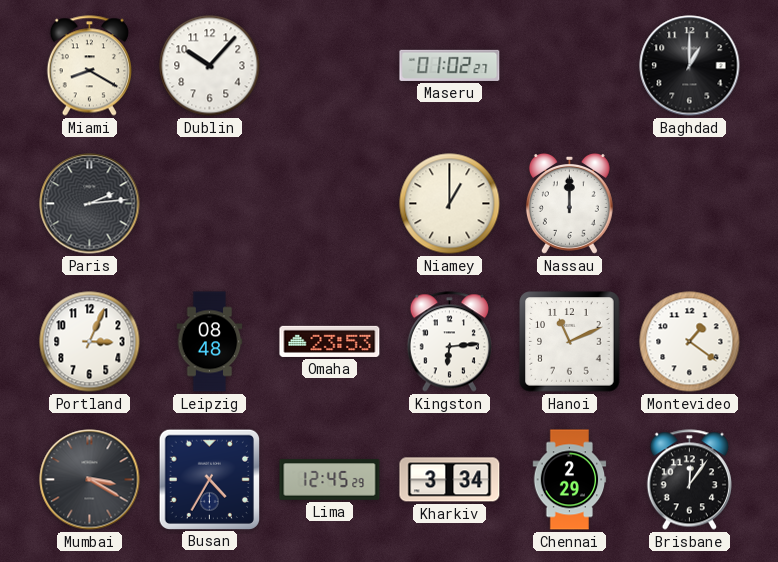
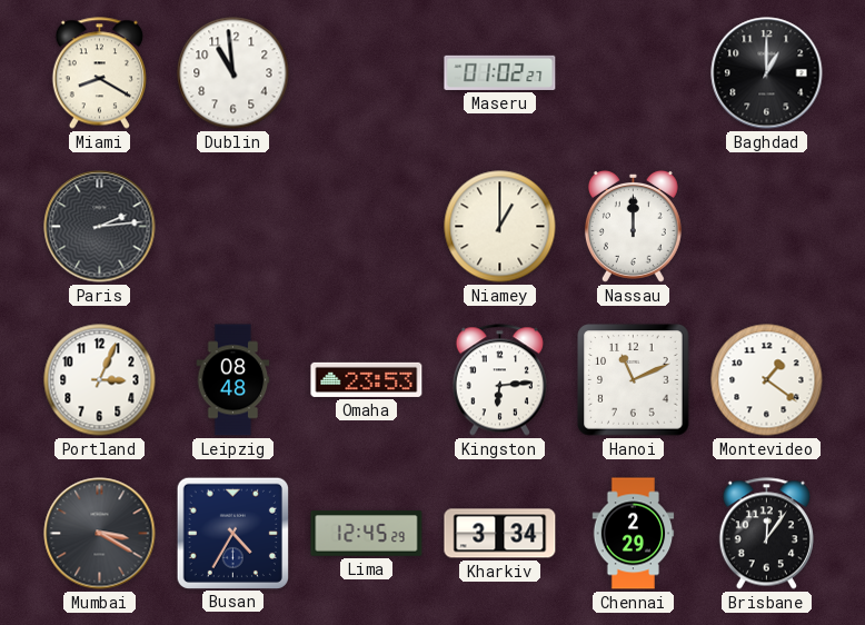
Dublin: 10:07 -> 10:59 (233, 73)
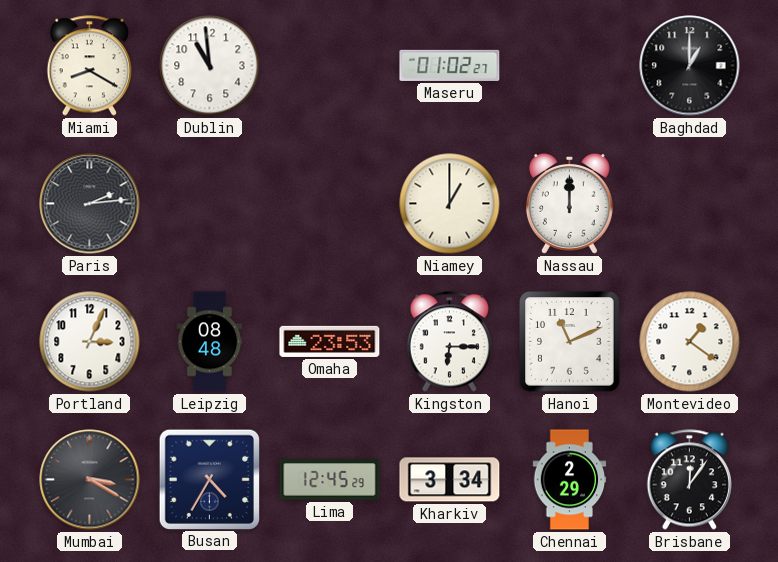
Kingston: 6:14 -> 6:15 (449, 342)
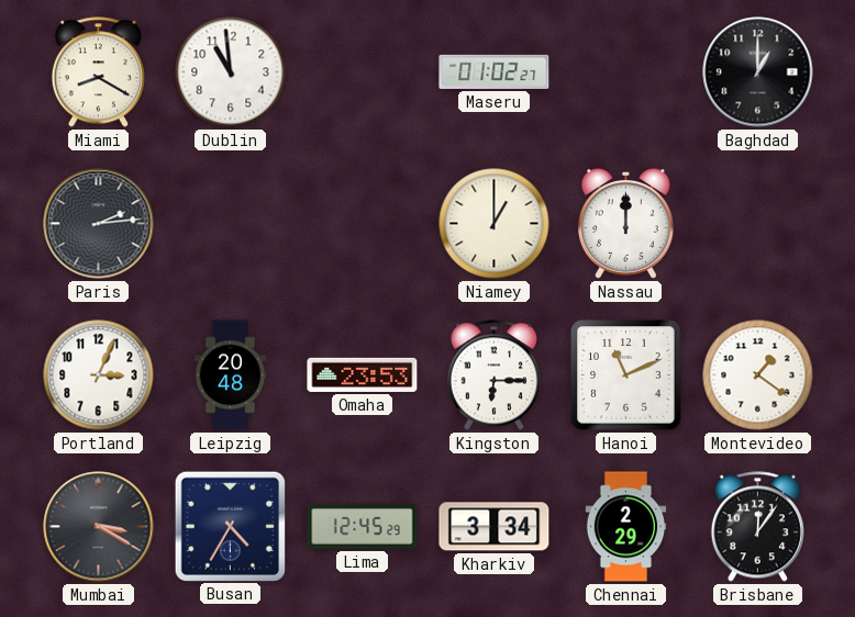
Leipzig: 08:48 -> 20:48 (231, 375)
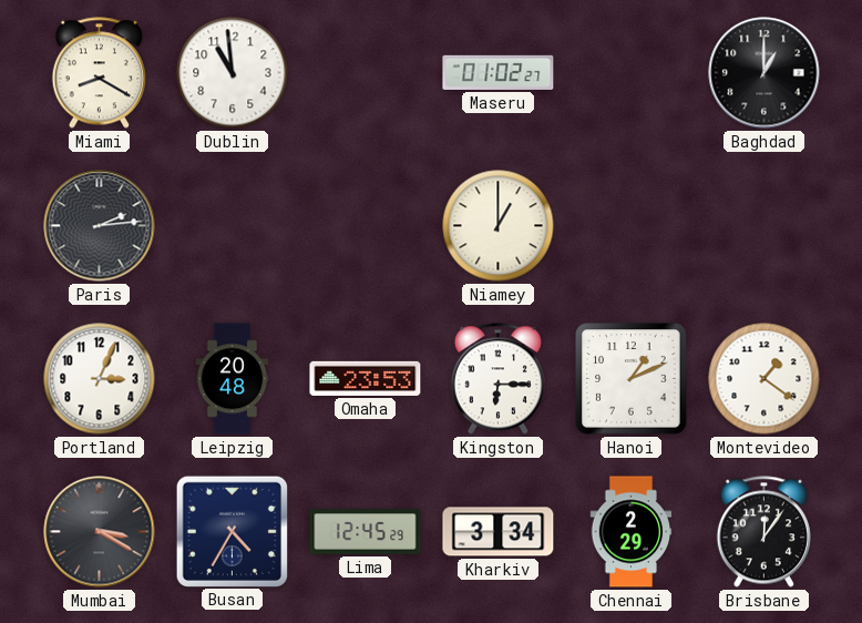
Nassau: 12:00 -> none (625, 223)
Hanoi: 11:11 -> 1:11 (632, 379)
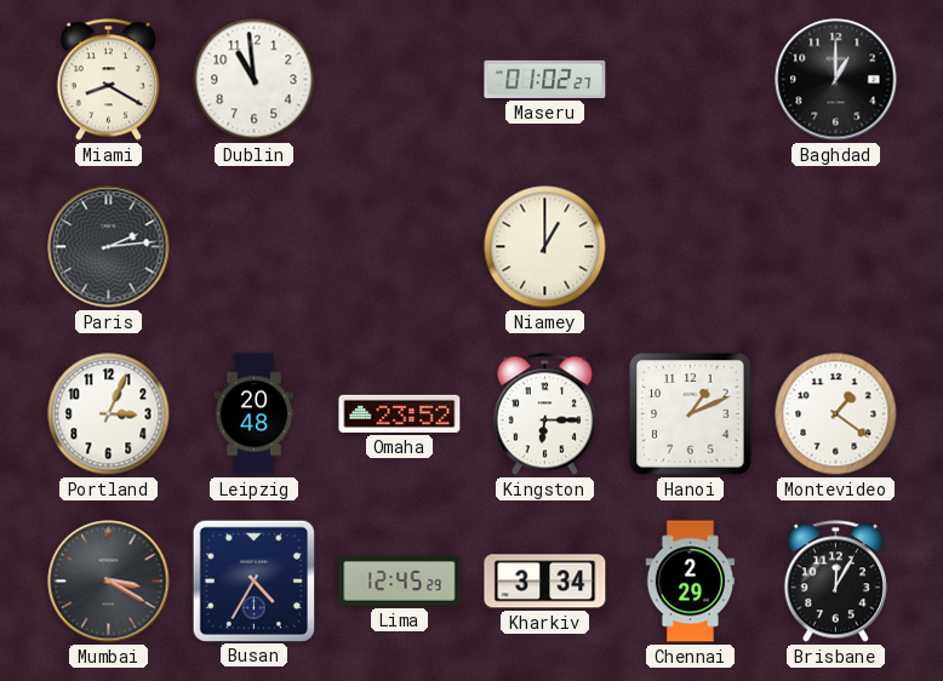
Omaha: 23:53 -> 23:52 (400, 413)
Brisbane: 12:06 -> 12:05 (835, 582)
